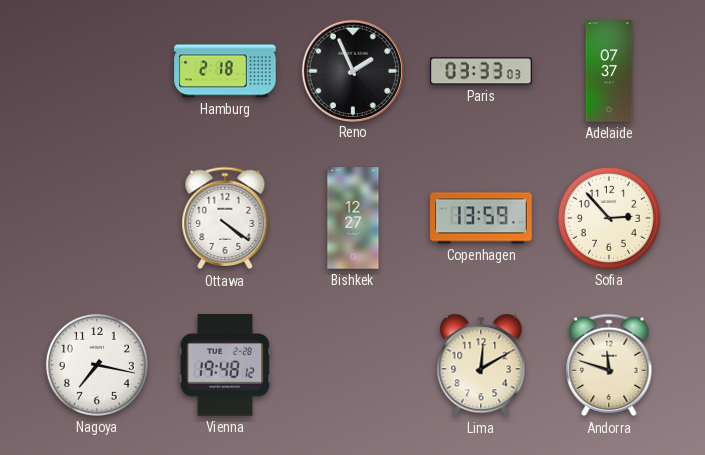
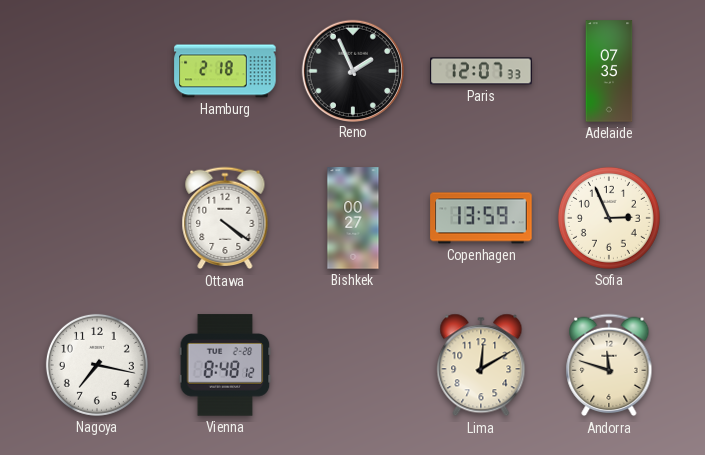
Paris: 03:33 -> 12:07 (481, 71)
Adelaide: 07:37 -> 07:35 (609, 71)
Bishkek: 12:27 -> 00:27 (353, 218)
Sofia: 2:53 -> 2:56 (609, 218)
Vienna: 19:48 -> 8:48 (225, 365)
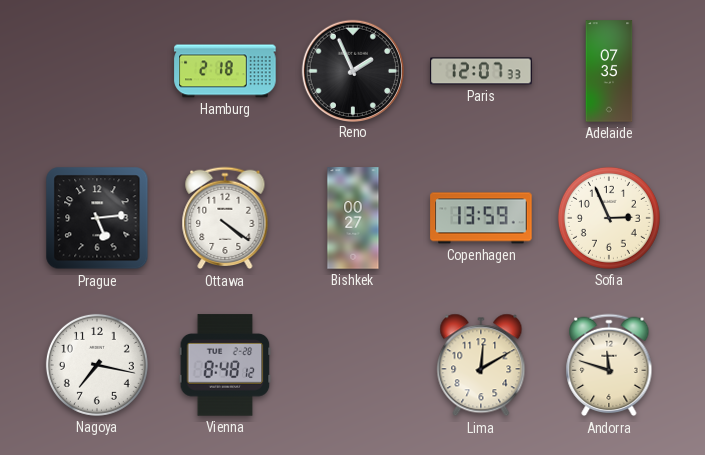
Prague: none -> 5:14 (97, 218)
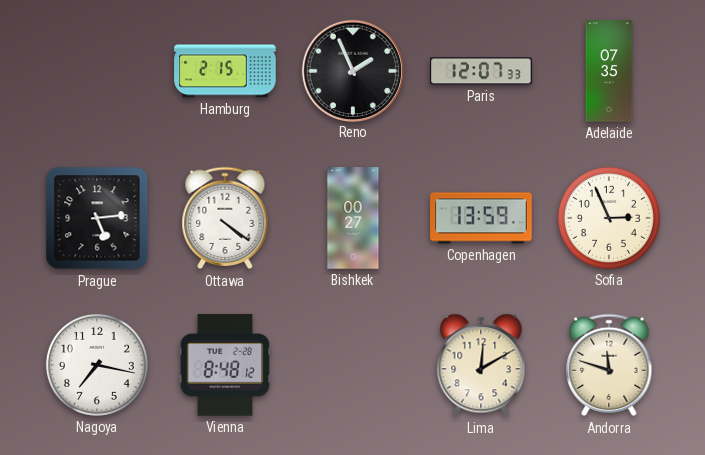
Hamburg: 2:18 -> 2:15 (225, 71)
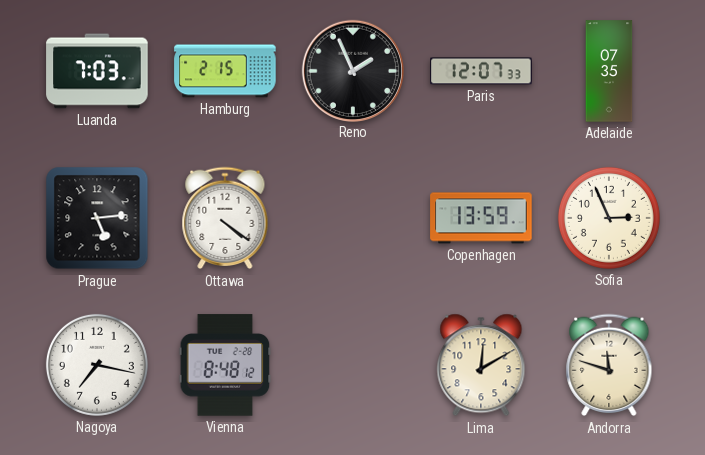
Luanda: none -> 7:03 (97, 71)
Bishkek: 00:27 -> none (353, 218)
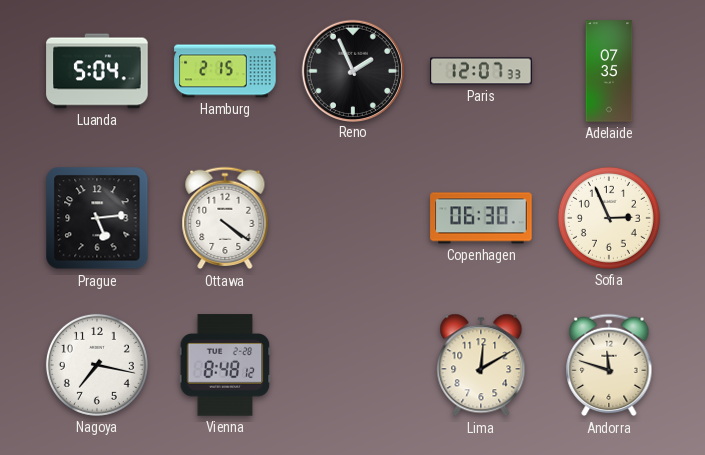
Luanda: 7:03 -> 5:04 (97, 71)
Copenhagen: 13:59 -> 06:30 (481, 218)
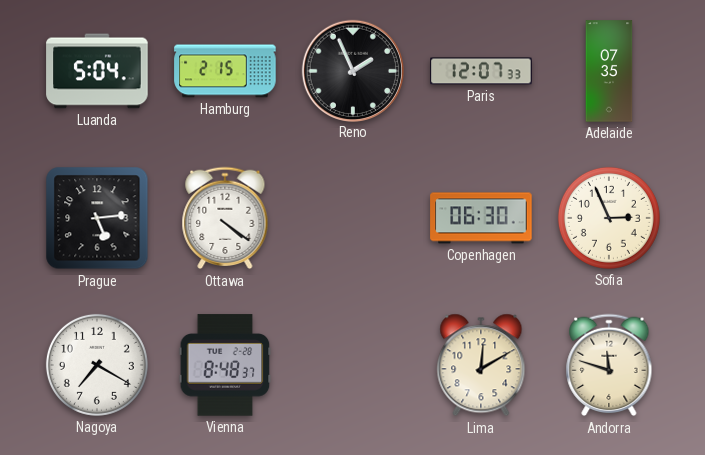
Nagoya: 7:17 -> 7:20 (97, 365)
Vienna: 8:48:12 -> 8:48:37 (225, 365)
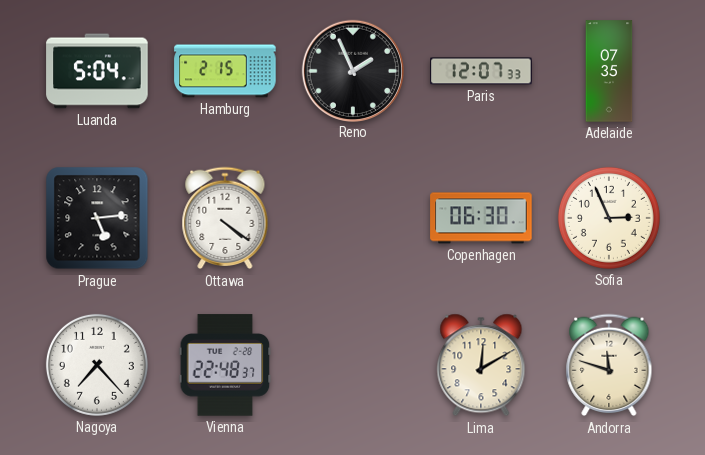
Nagoya: 7:20 -> 7:23 (97, 365)
Vienna: 8:48 -> 22:48 (225, 365)
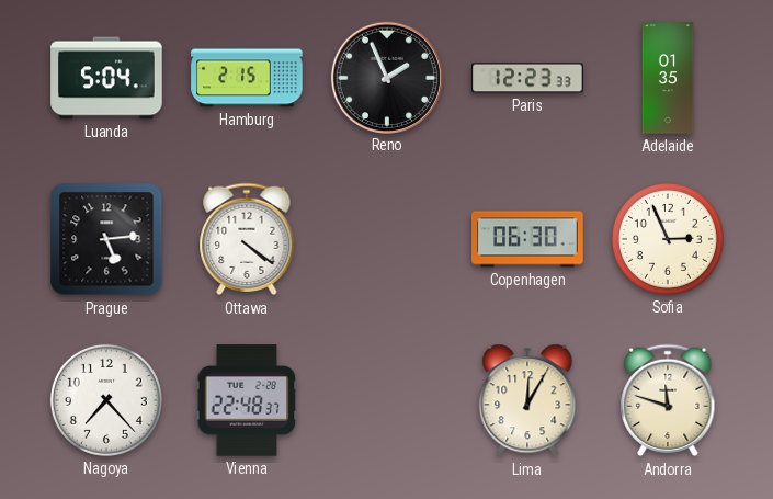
Paris: 12:07 -> 12:23 (527, 78)
Adelaide: 07:35 -> 01:35 (668, 78)
Lima: 12:10 -> 12:05 (527, 400)
